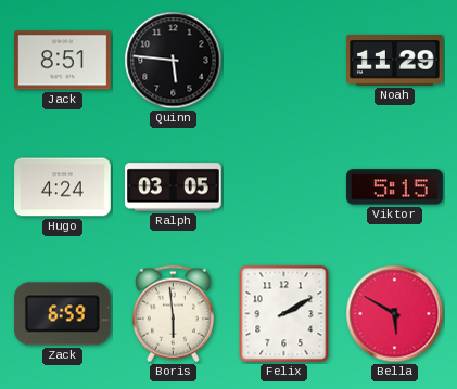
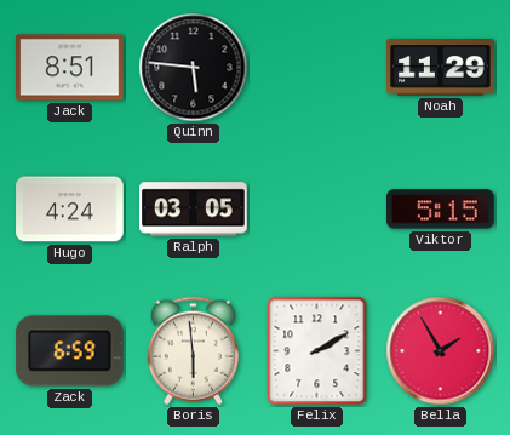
Bella: 5:50 -> 1:55 (441, 351)
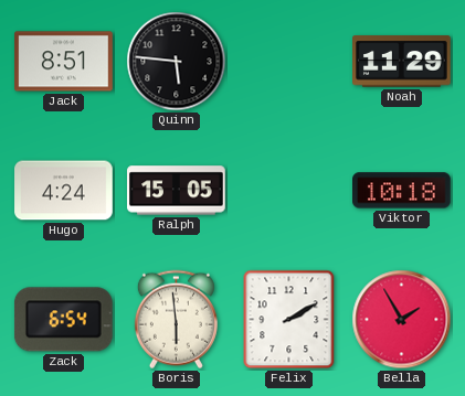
Ralph: 03:05 -> 15:05 (177, 191)
Viktor: 5:15 -> 10:18 (402, 191)
Zack: 6:59 -> 6:54 (63, 320)
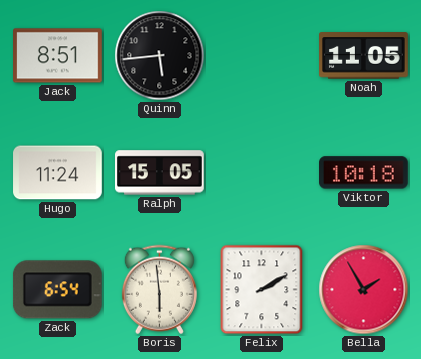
Quinn: 5:46 -> 5:44 (160, 56)
Noah: 11:29 -> 11:05 (364, 56)
Hugo: 4:24 -> 11:24 (58, 173)
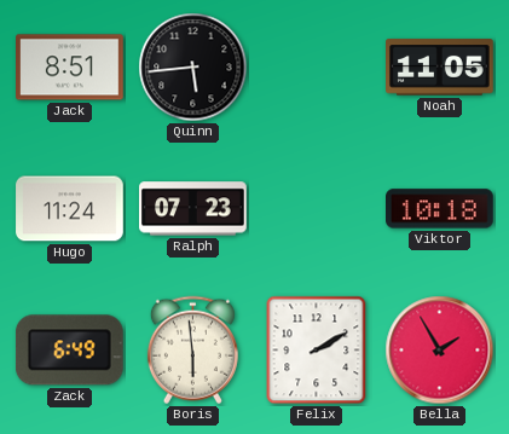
Ralph: 15:05 -> 07:23 (193, 209)
Zack: 6:54 -> 6:49 (69, 351)
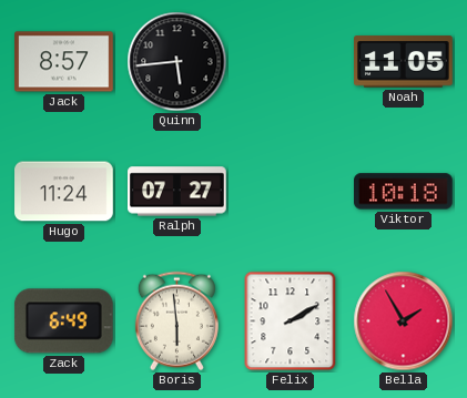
Jack: 8:51 -> 8:57 (64, 62)
Ralph: 07:23 -> 07:27 (177, 192)
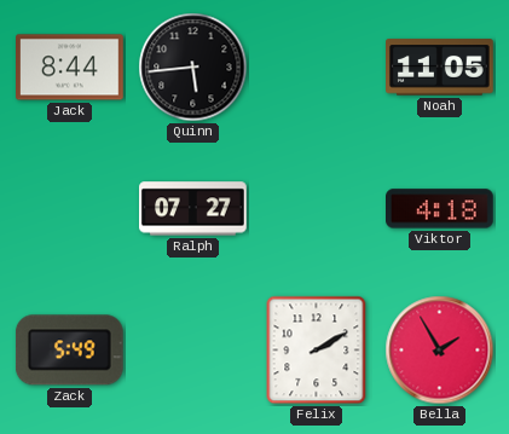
Jack: 8:57 -> 8:44 (70, 68)
Hugo: 11:24 -> none (64, 192)
Viktor: 10:18 -> 4:18 (440, 209)
Zack: 6:49 -> 5:49 (69, 351)
Boris: 5:59 -> none (176, 322)
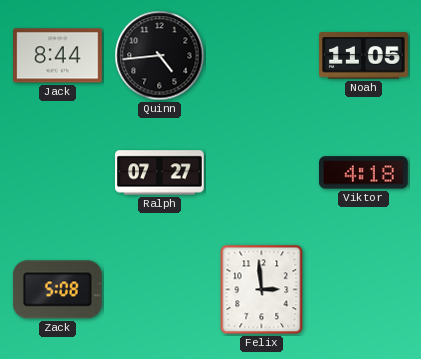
Quinn: 5:44 -> 4:44 (160, 56)
Zack: 5:49 -> 5:08 (57, 290)
Felix: 2:10 -> 2:59 (262, 290)
Bella: 1:55 -> none (440, 351)
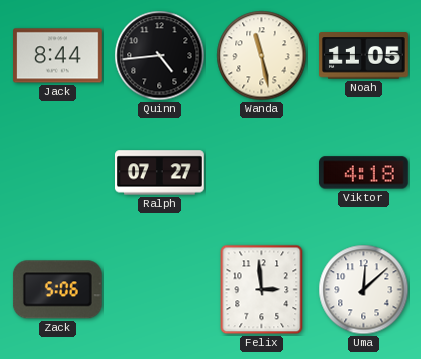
Wanda: none -> 11:28 (262, 56)
Zack: 5:08 -> 5:06 (57, 290)
Uma: none -> 12:08 (364, 290)
